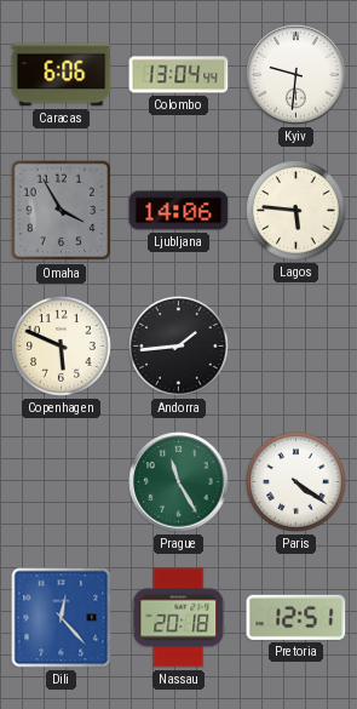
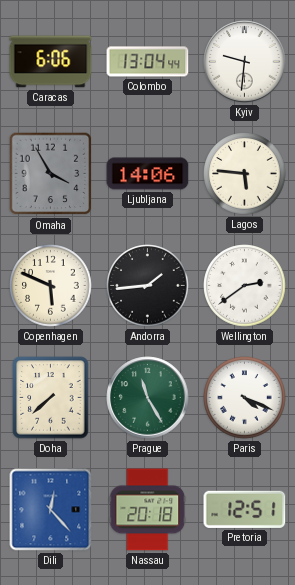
Wellington: none -> 2:39 (245, 286)
Doha: none -> 7:38 (51, 398)
Paris: 4:21 -> 4:19 (245, 398)
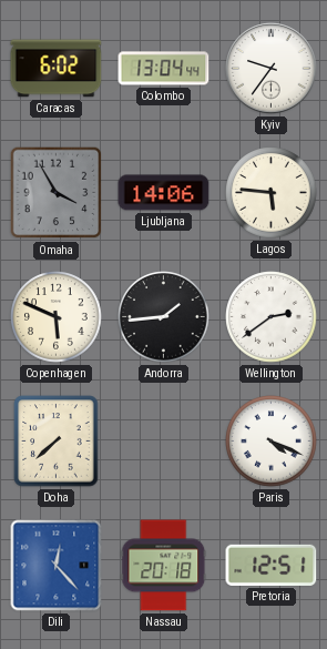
Caracas: 6:06 -> 6:02 (57, 69)
Kyiv: 9:31 -> 9:36 (272, 69)
Prague: 11:25 -> none (148, 398)
